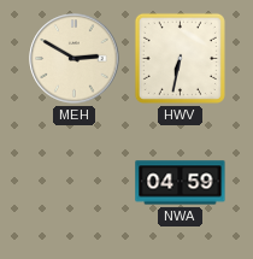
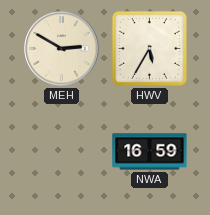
HWV: 6:32 -> 5:35 (149, 48)
NWA: 04:59 -> 16:59 (150, 152)
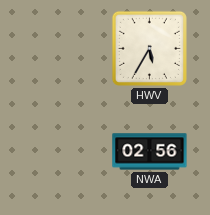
MEH: 2:50 -> none (62, 49)
NWA: 16:59 -> 02:56 (150, 152)
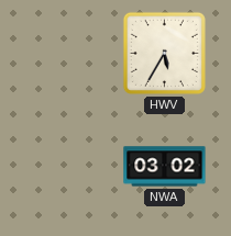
NWA: 02:56 -> 03:02 (165, 167)
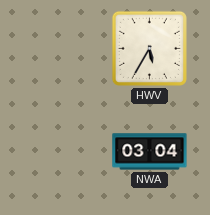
NWA: 03:02 -> 03:04 (150, 152)
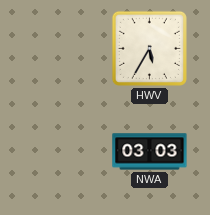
NWA: 03:04 -> 03:03 (150, 152)
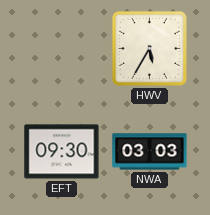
EFT: none -> 09:30 (62, 152)
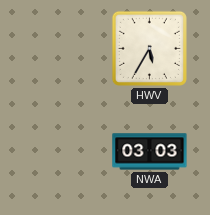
EFT: 09:30 -> none (62, 152)
